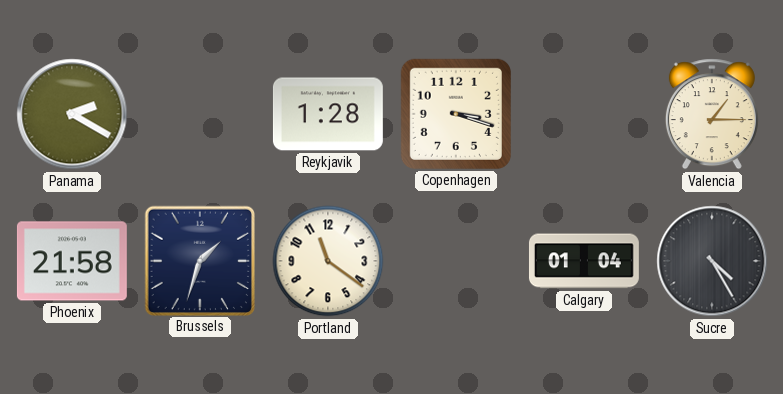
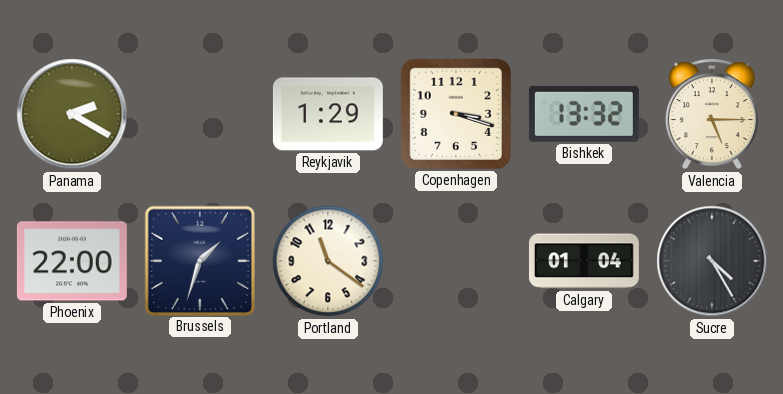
Reykjavik: 1:28 -> 1:29 (328, 114)
Bishkek: none -> 13:32 (584, 114)
Valencia: 1:15 -> 5:15 (712, 114)
Phoenix: 21:58 -> 22:00 (72, 261)
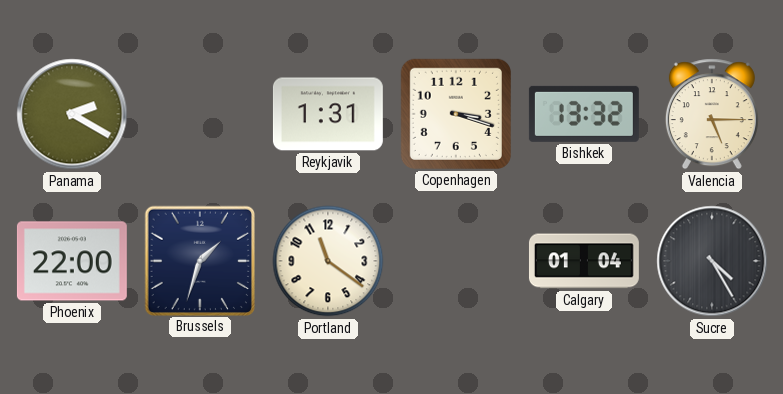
Reykjavik: 1:29 -> 1:31 (328, 114)
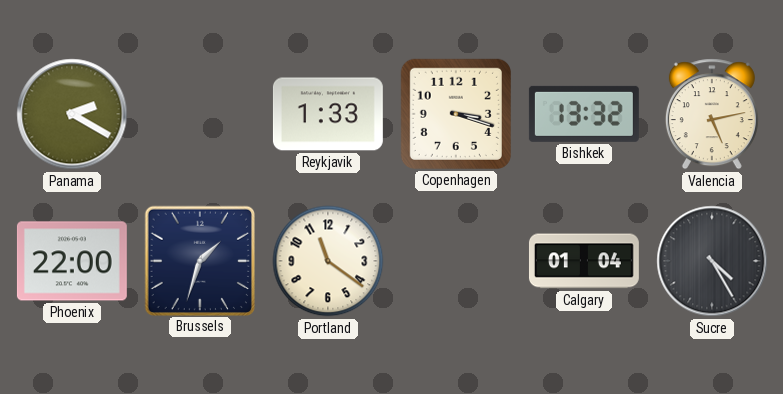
Reykjavik: 1:31 -> 1:33 (328, 114)
Valencia: 5:15 -> 5:13 (712, 114)
